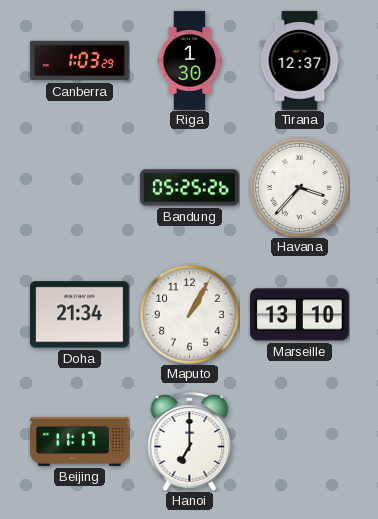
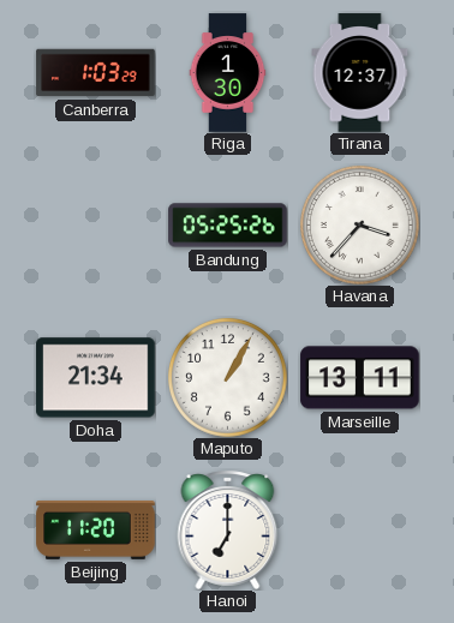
Marseille: 13:10 -> 13:11 (360, 378)
Beijing: 11:17 -> 11:20 (96, 529)
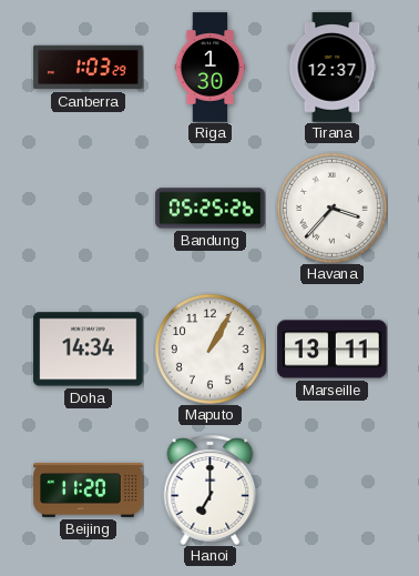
Doha: 21:34 -> 14:34 (89, 350)
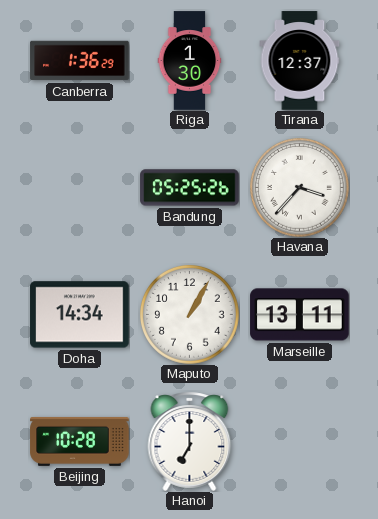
Canberra: 1:03 -> 1:36 (80, 61)
Beijing: 11:20 -> 10:28 (80, 441)
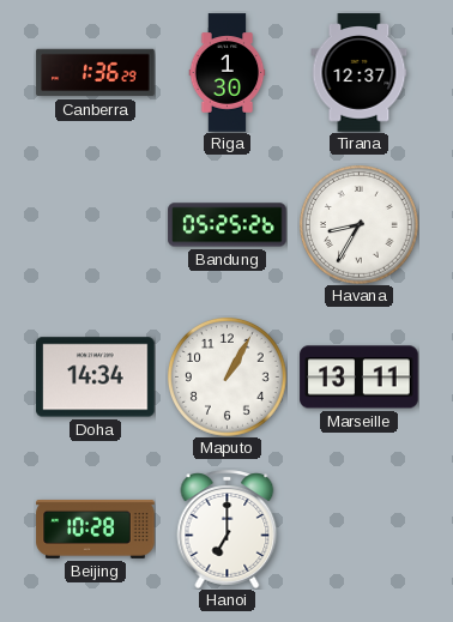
Havana: 3:37 -> 8:35 (360, 225)
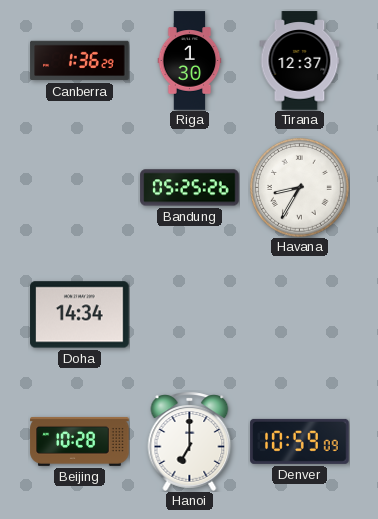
Maputo: 1:05 -> none (228, 378)
Marseille: 13:11 -> none (360, 378)
Denver: none -> 10:59 (300, 441)
